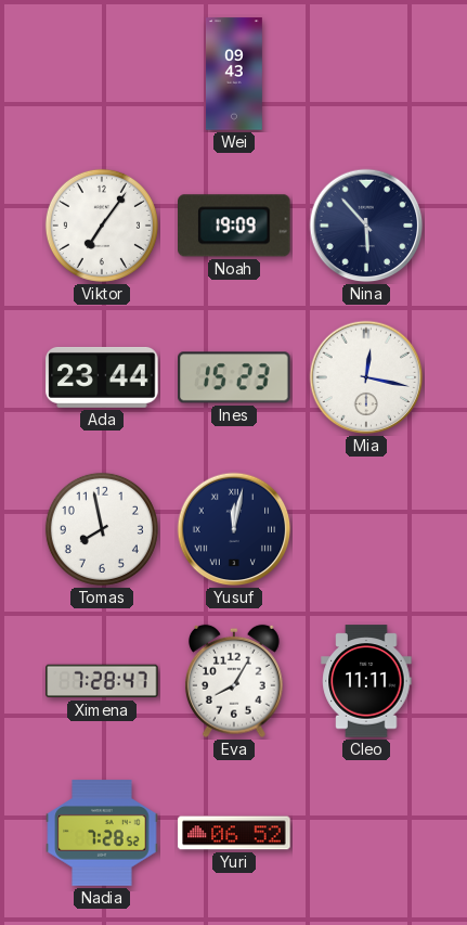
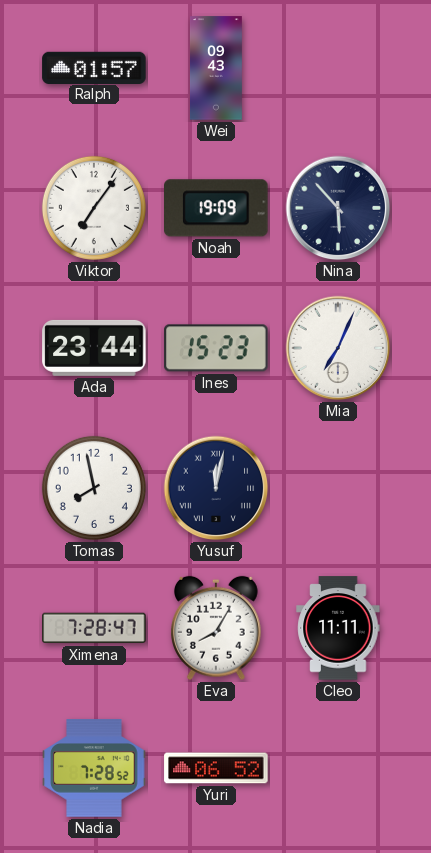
Ralph: none -> 01:57 (94, 67)
Mia: 12:17 -> 7:04 (338, 348)
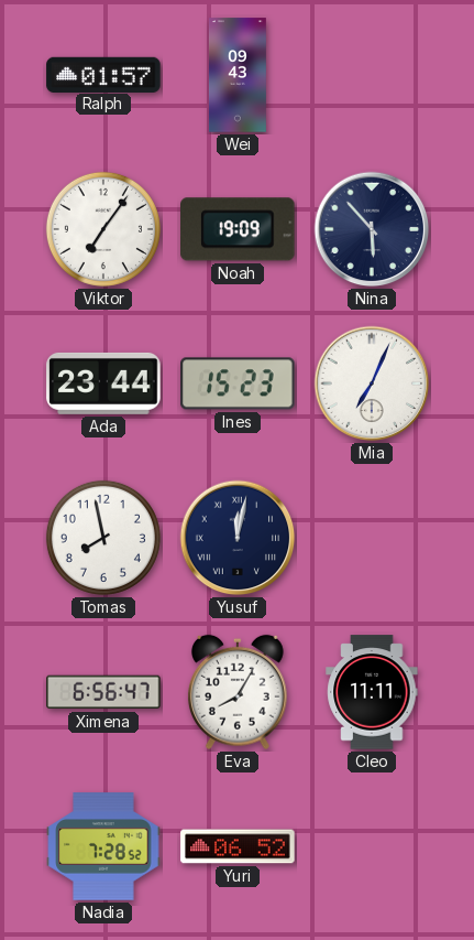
Ximena: 7:28 -> 6:56 (103, 692)
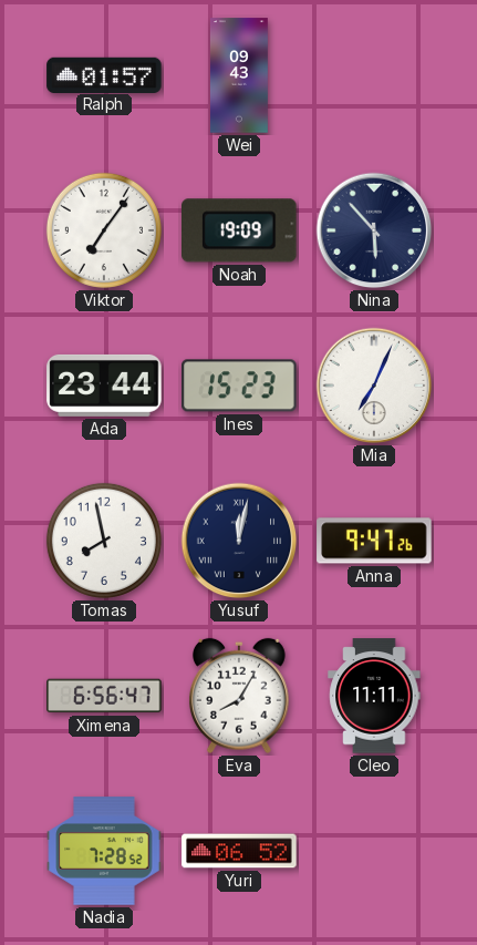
Anna: none -> 9:47 (374, 541)
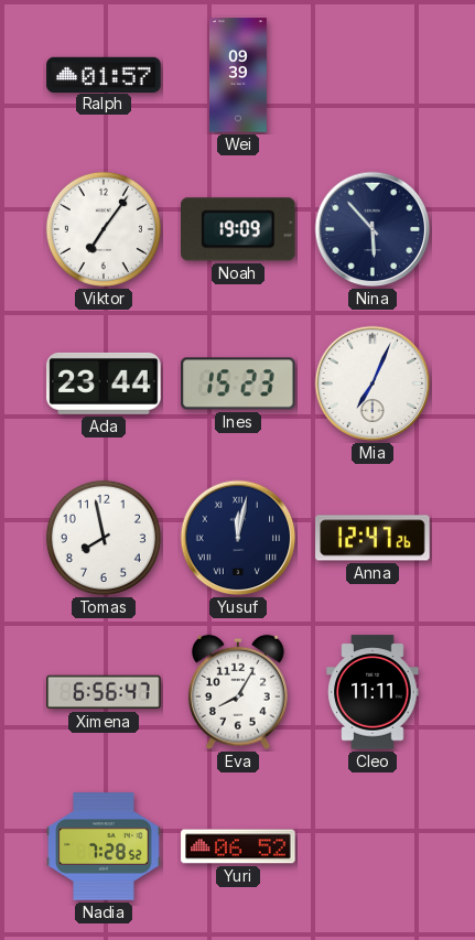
Wei: 09:43 -> 09:39 (238, 75)
Anna: 9:47 -> 12:47 (373, 538)
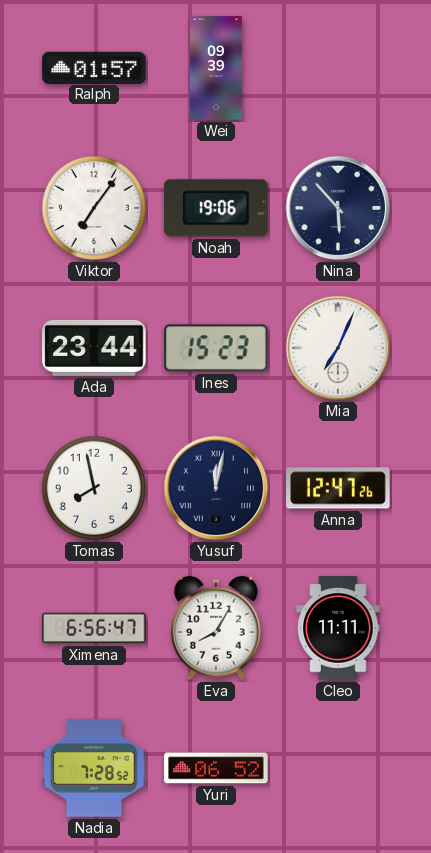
Noah: 19:09 -> 19:06 (217, 208)
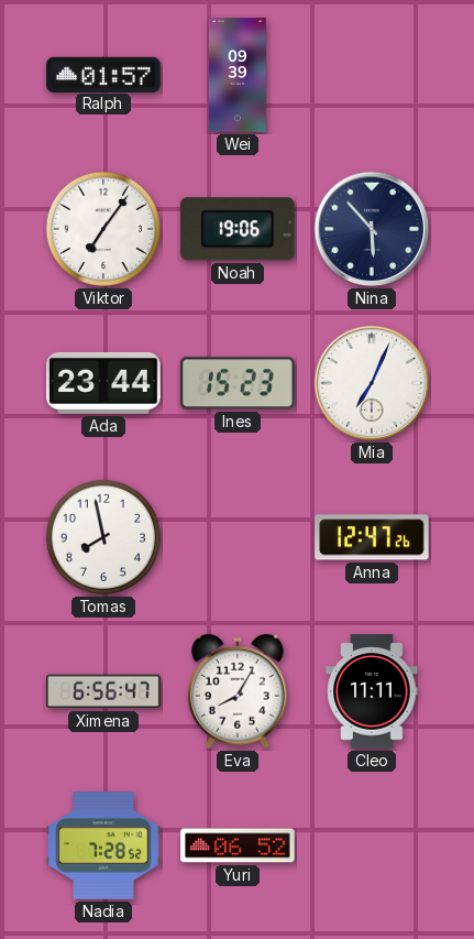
Yusuf: 12:02 -> none (216, 488)
